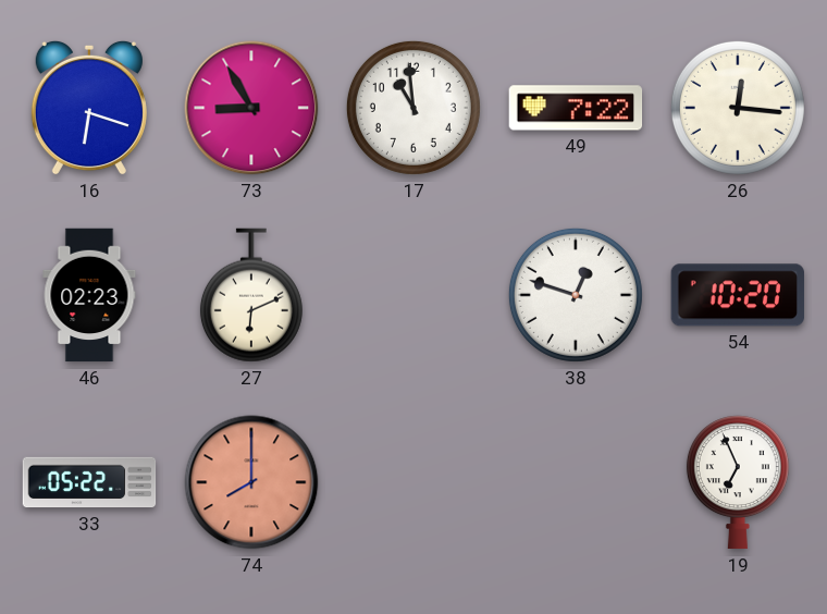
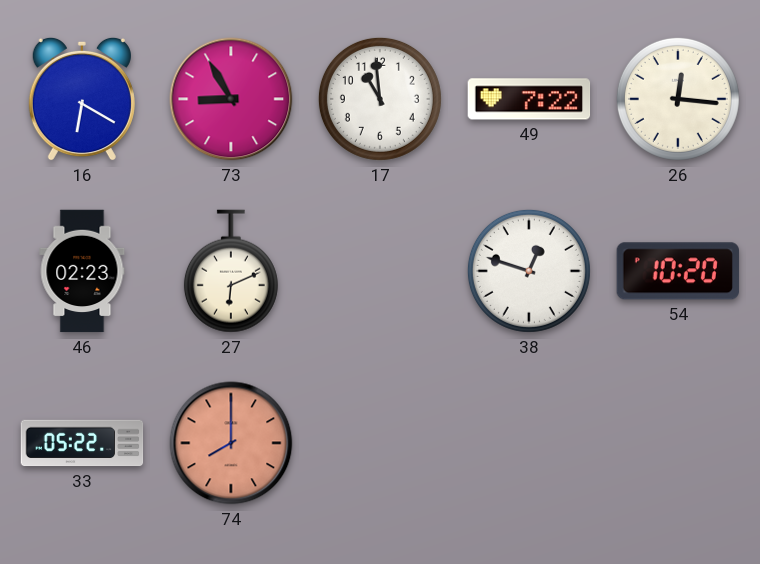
16: 6:18 -> 6:20 (82, 99)
19: 6:56 -> none (738, 482)
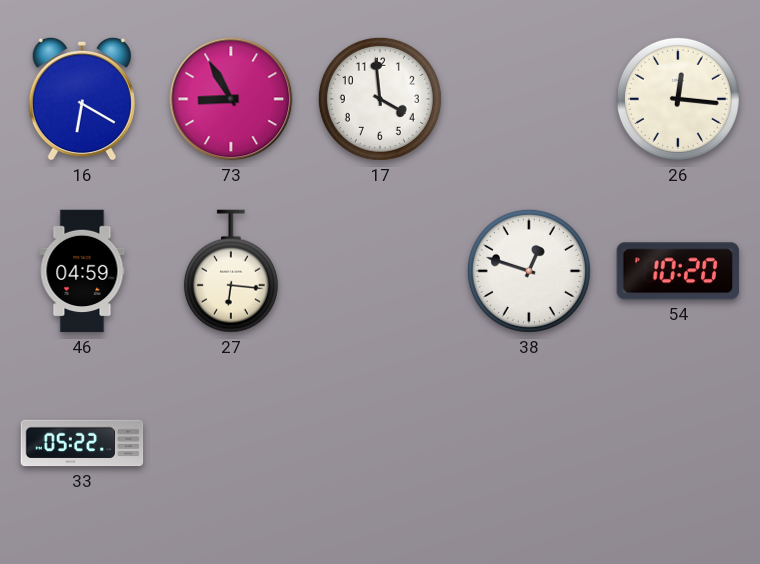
17: 10:59 -> 3:59 (380, 99)
49: 7:22 -> none (529, 99)
46: 02:23 -> 04:59 (82, 271)
27: 6:11 -> 6:16 (231, 271)
74: 8:00 -> none (231, 443)
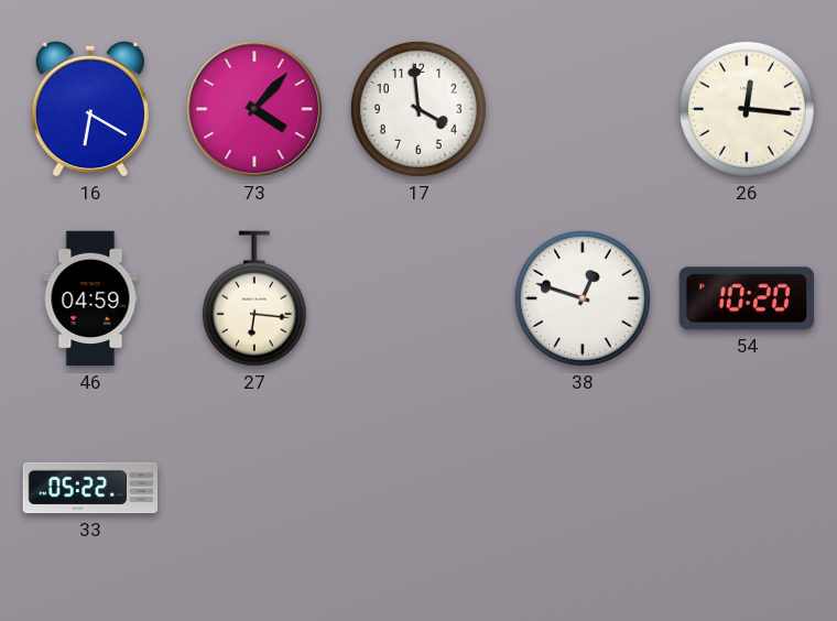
73: 8:55 -> 4:07 (254, 109)
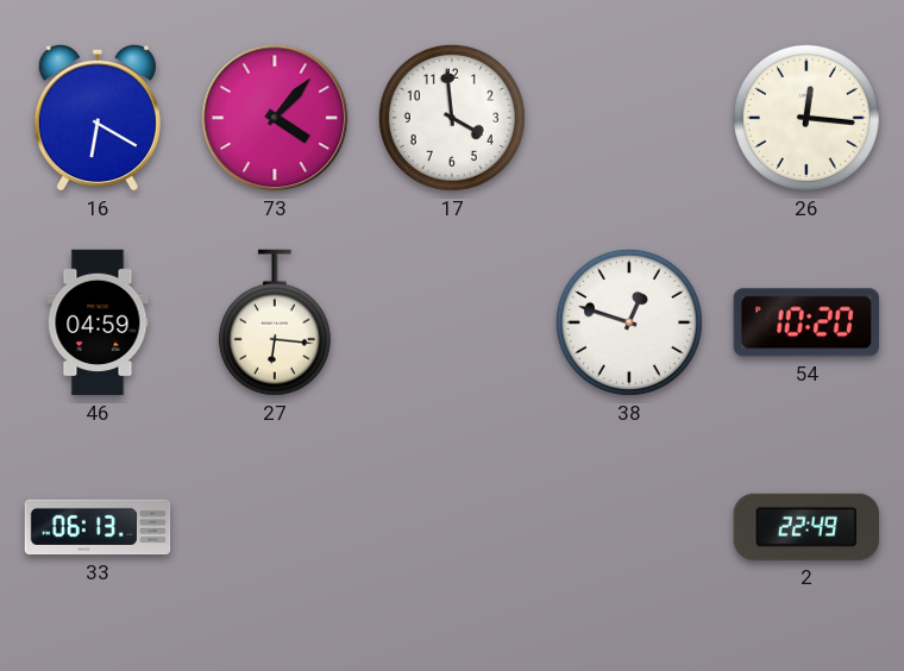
33: 05:22 -> 06:13 (98, 527)
2: none -> 22:49 (805, 527)
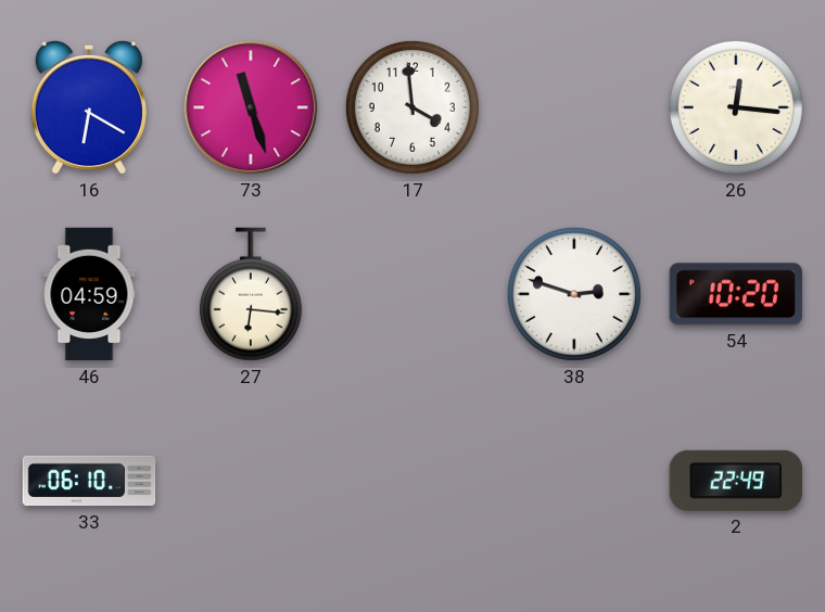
73: 4:07 -> 11:27 (251, 107)
38: 12:48 -> 2:48 (574, 294)
33: 06:13 -> 06:10 (89, 481)
